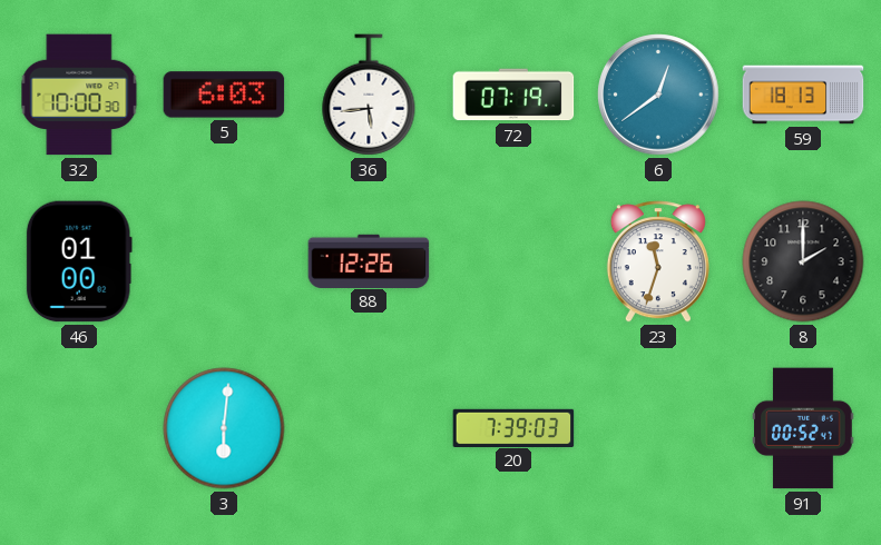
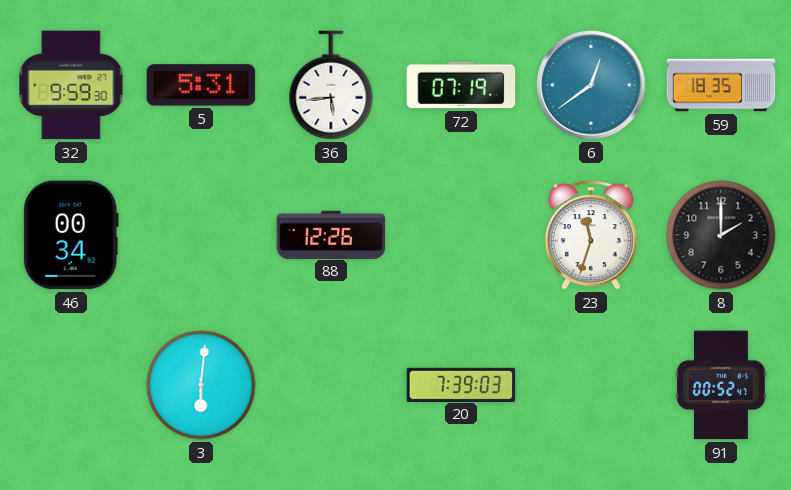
32: 10:00 -> 9:59 (71, 85)
5: 6:03 -> 5:31 (201, 85)
59: 18:13 -> 18:35 (721, 85)
46: 01:00 -> 00:34 (71, 235)
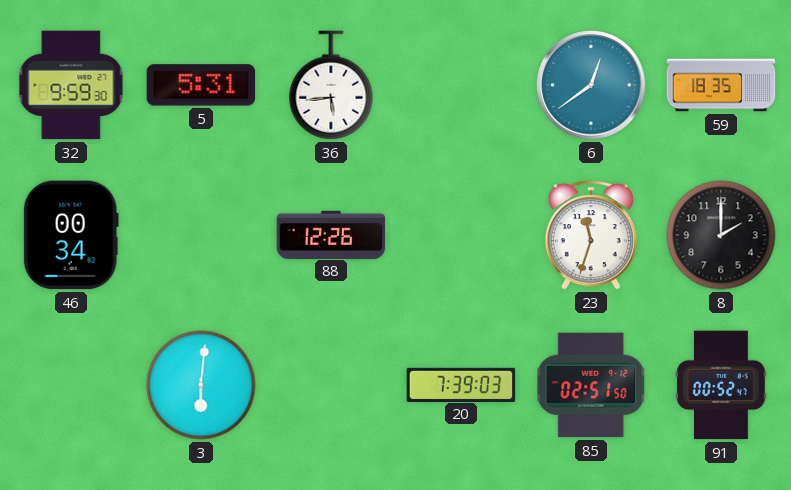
72: 07:19 -> none (461, 85)
85: none -> 02:51 (591, 385)
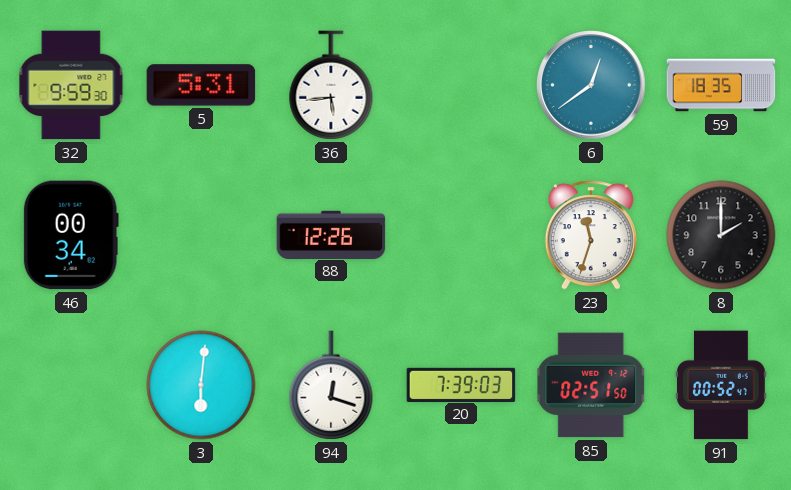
94: none -> 12:18 (331, 385)
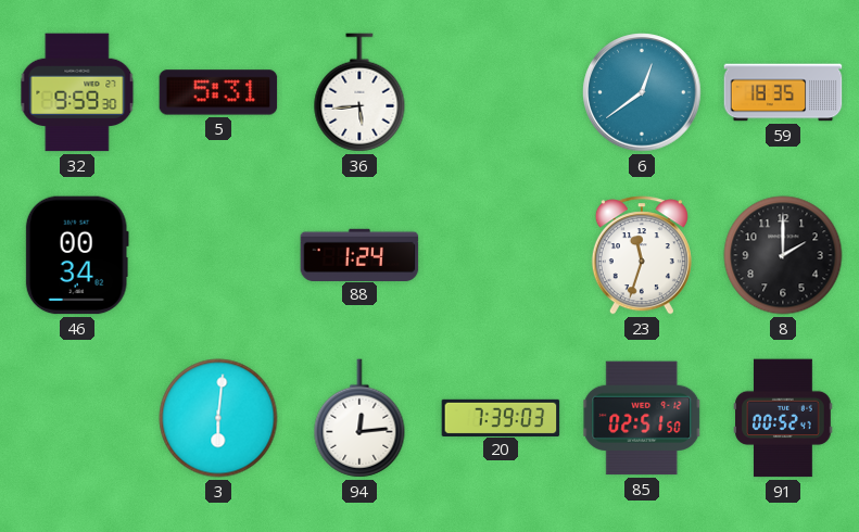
88: 12:26 -> 1:24 (359, 254)
94: 12:18 -> 12:14 (359, 418)
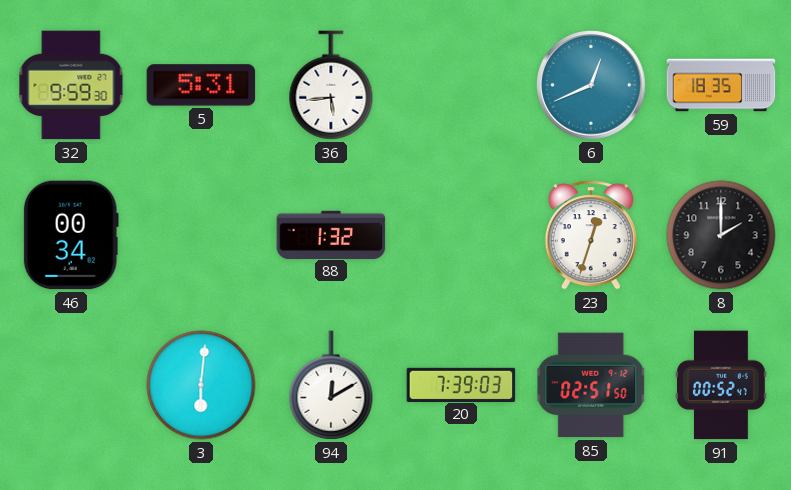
6: 12:39 -> 12:41 (591, 85)
88: 1:24 -> 1:32 (331, 234)
23: 11:33 -> 12:33 (591, 235)
94: 12:14 -> 12:10 (331, 385)
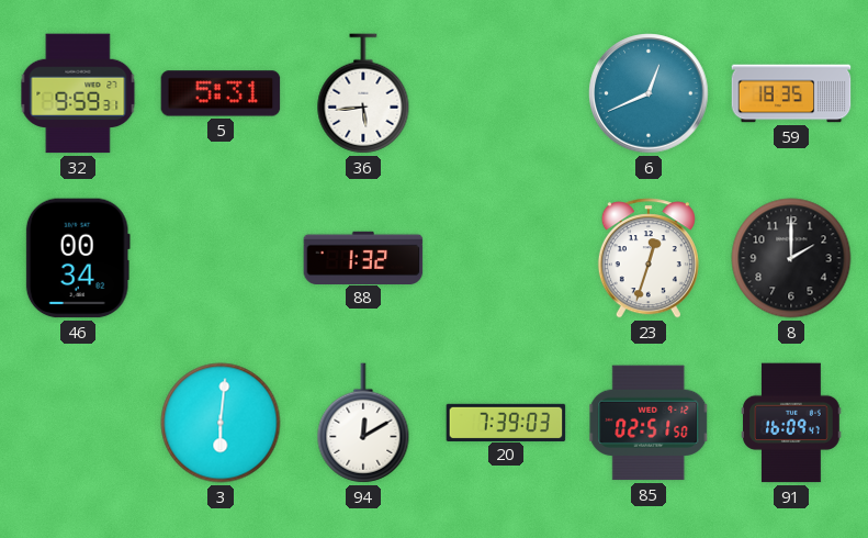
32: 9:59:30 -> 9:59:31 (78, 93)
91: 00:52 -> 16:09 (792, 423)
